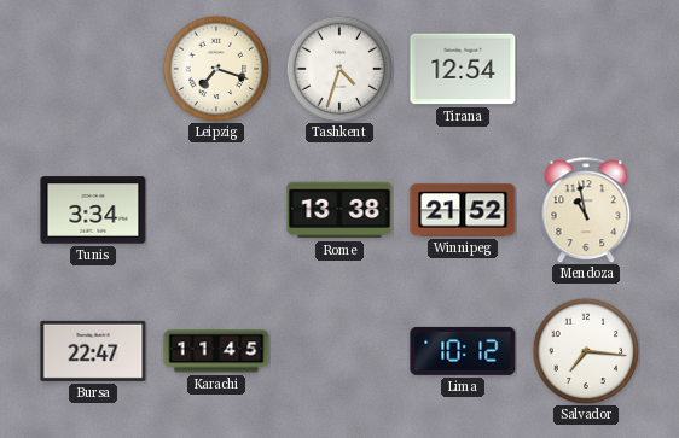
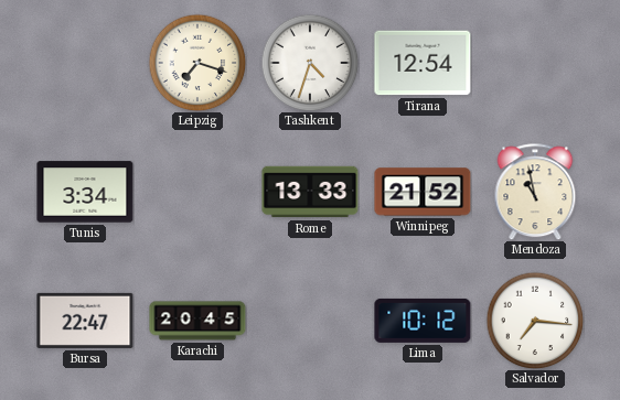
Rome: 13:38 -> 13:33 (310, 192)
Karachi: 11:45 -> 20:45 (197, 321)
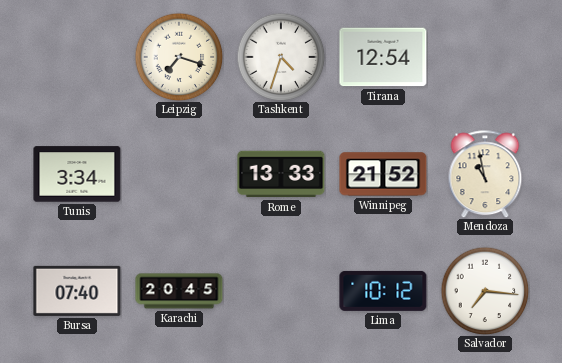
Bursa: 22:47 -> 07:40 (77, 291)
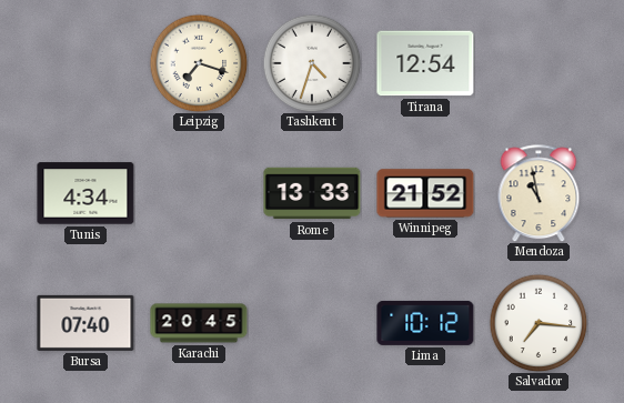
Tunis: 3:34 -> 4:34 (85, 193)
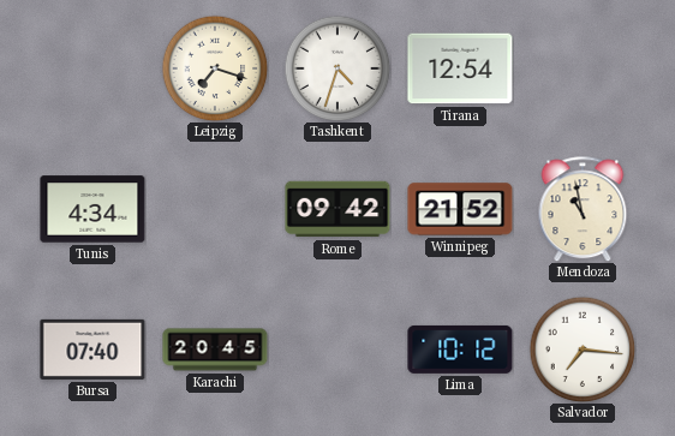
Rome: 13:33 -> 09:42 (337, 209)
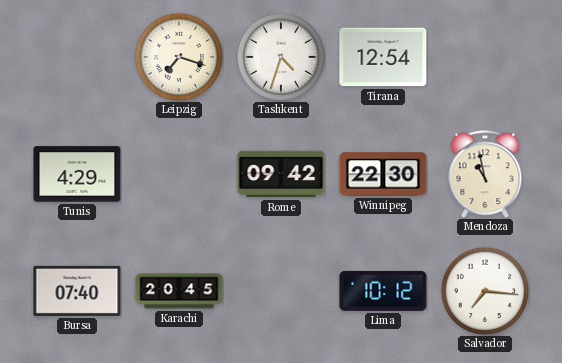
Tunis: 4:34 -> 4:29 (77, 174)
Winnipeg: 21:52 -> 22:30 (383, 174)
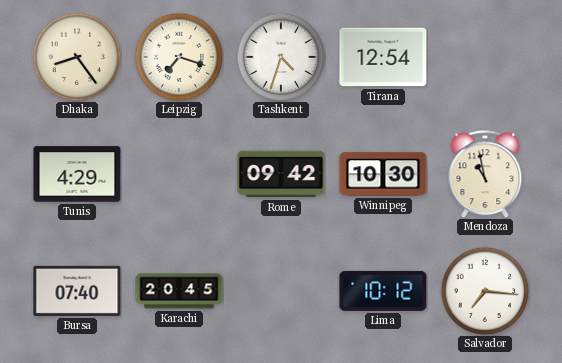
Dhaka: none -> 8:24 (77, 57)
Winnipeg: 22:30 -> 10:30 (383, 174)
